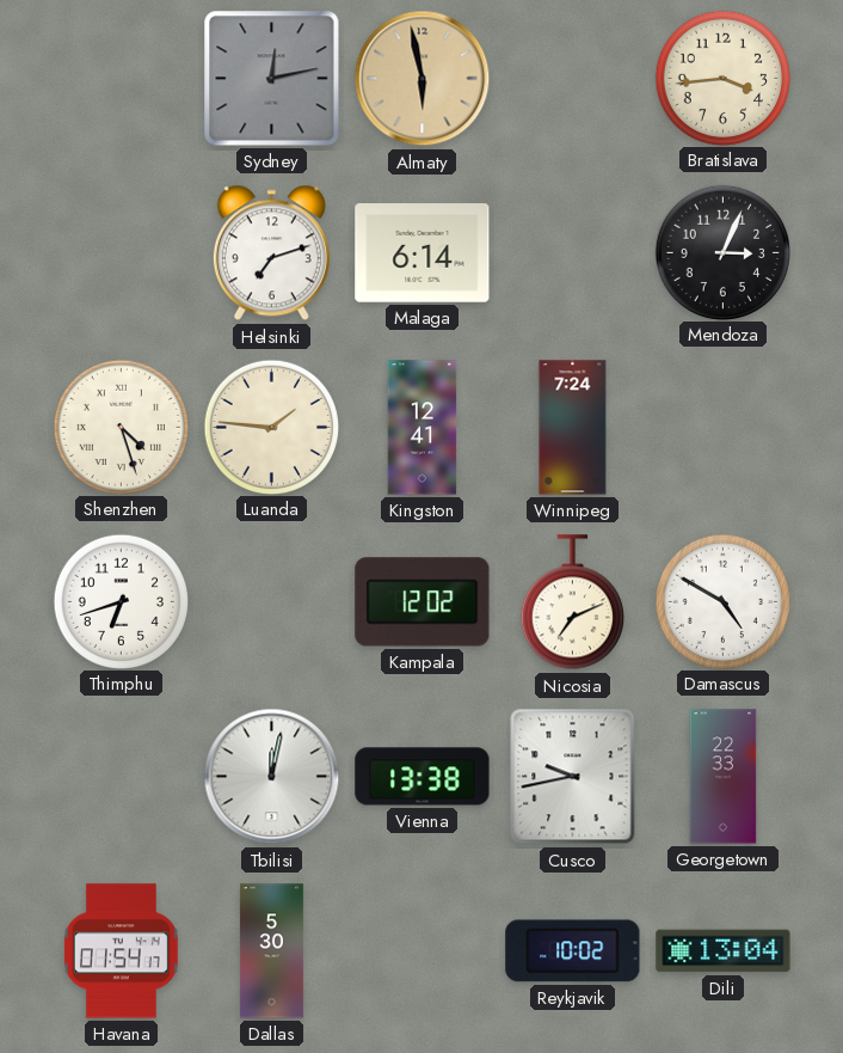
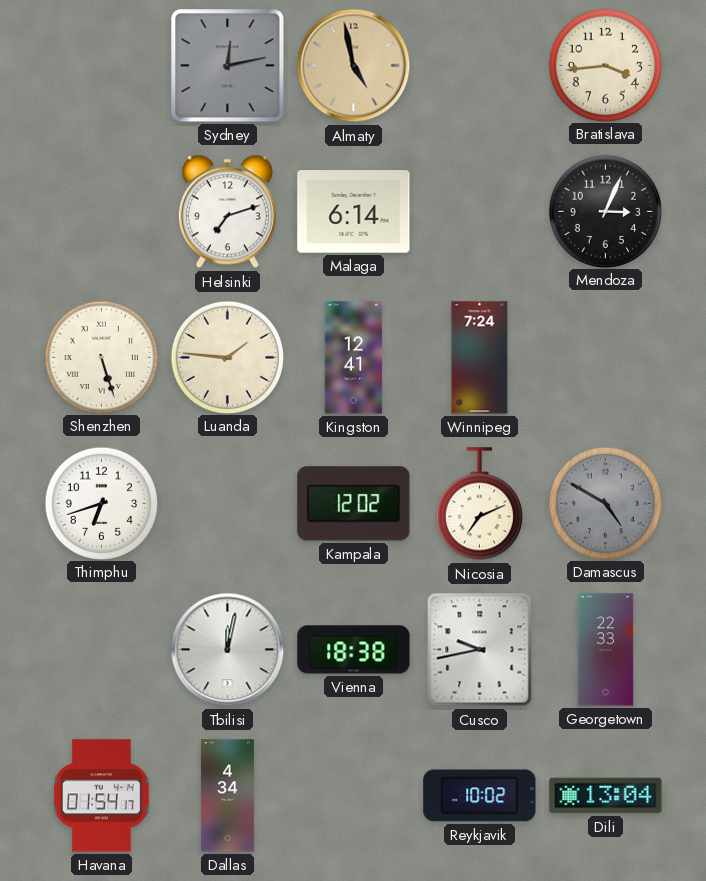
Almaty: 5:58 -> 4:58 (354, 66)
Shenzhen: 4:27 -> 5:27 (101, 357)
Damascus dial: white -> grey (605, 503)
Vienna: 13:38 -> 18:38 (354, 650)
Dallas: 5:30 -> 4:34 (227, 796)
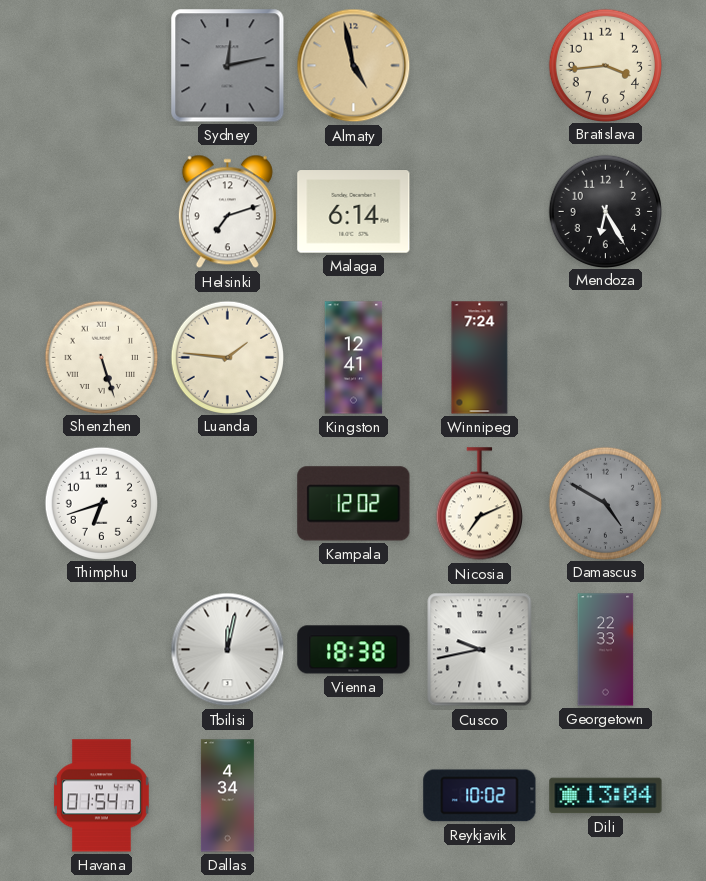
Mendoza: 3:04 -> 6:25 (605, 211)
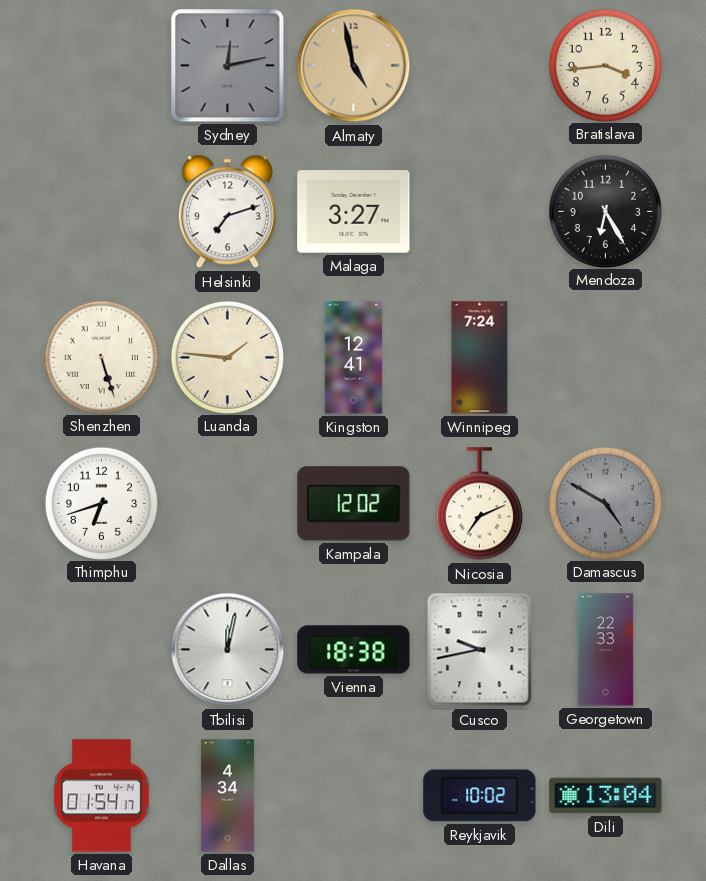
Malaga: 6:14 -> 3:27 (354, 212)
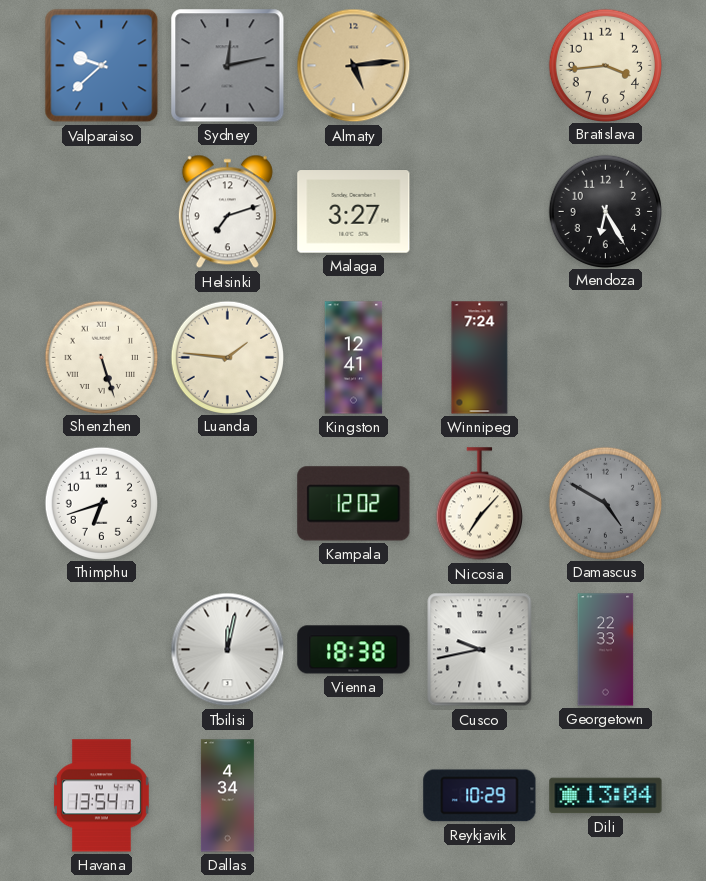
Valparaiso: none -> 9:38 (102, 66)
Almaty: 4:58 -> 5:14 (354, 66)
Nicosia: 7:11 -> 7:07 (479, 504)
Havana: 01:54 -> 13:54 (101, 796)
Reykjavik: 10:02 -> 10:29 (480, 796)
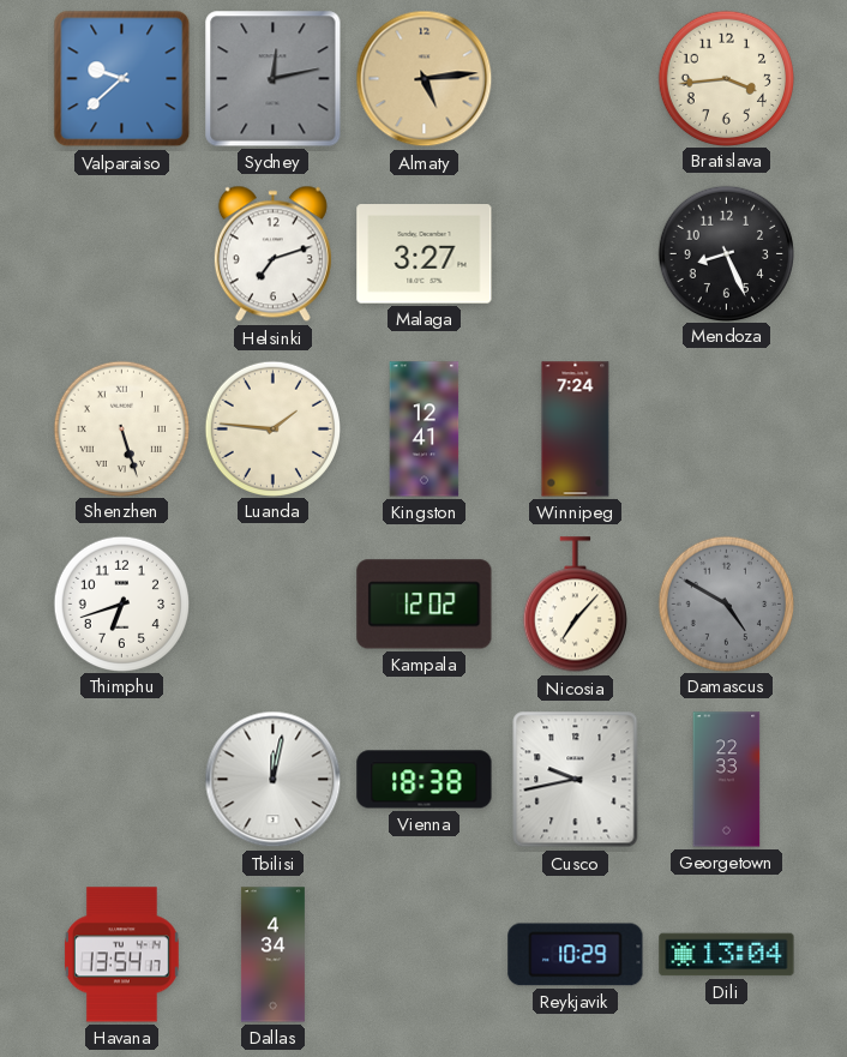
Mendoza: 6:25 -> 8:26 (726, 253)
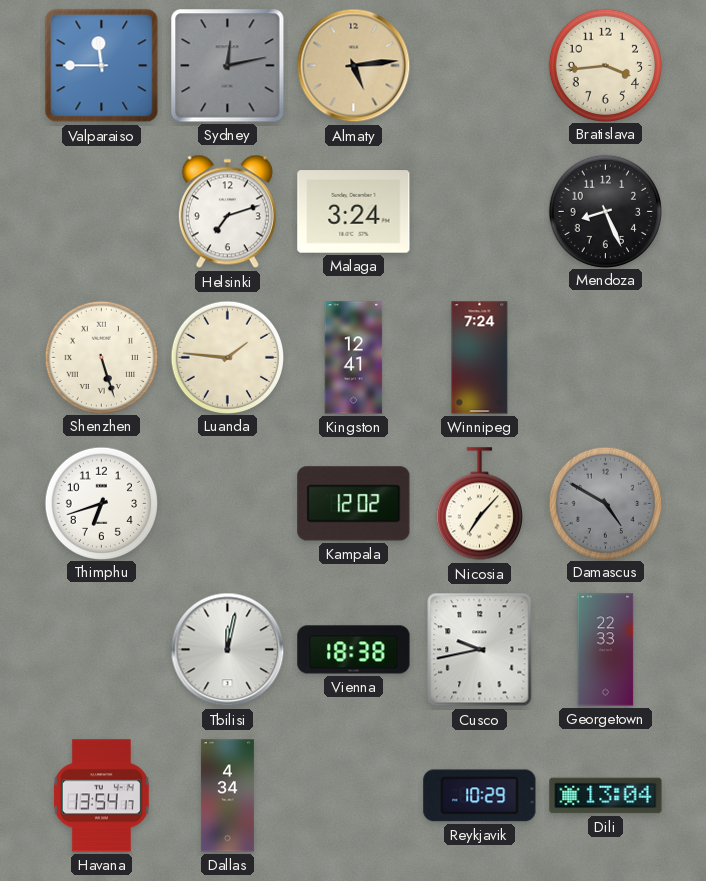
Valparaiso: 9:38 -> 11:45 (102, 66)
Malaga: 3:27 -> 3:24 (354, 212)
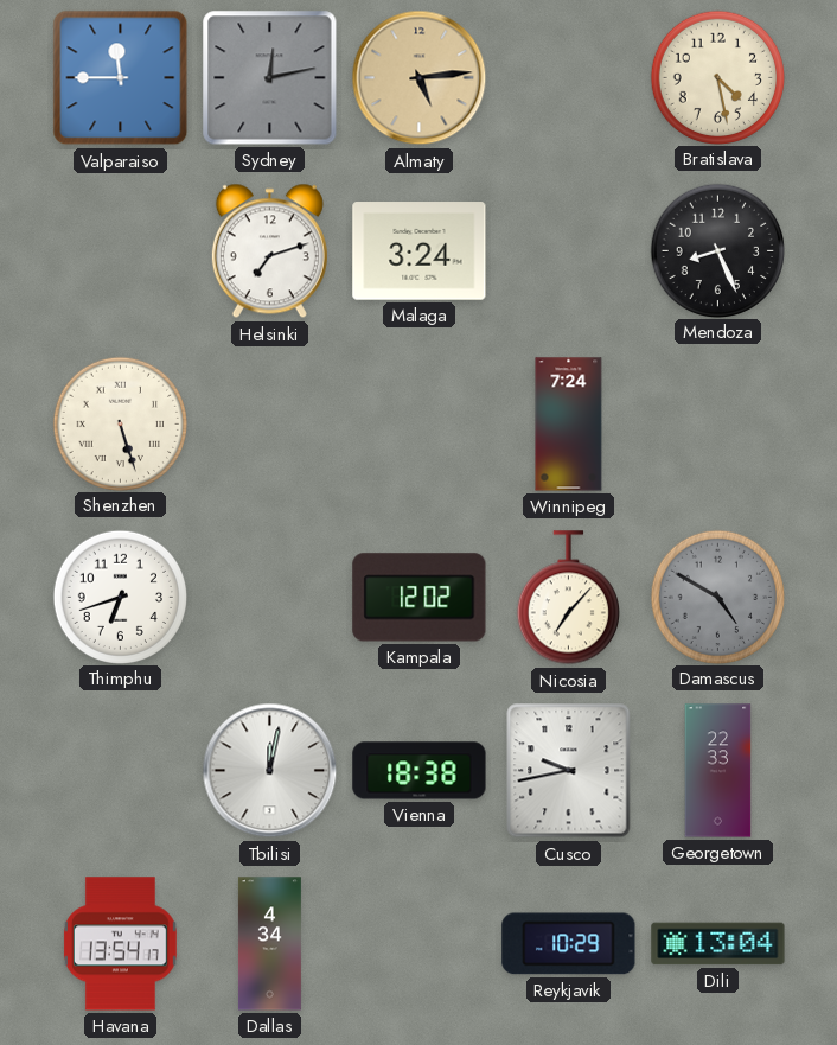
Bratislava: 3:44 -> 4:28 (717, 77)
Luanda: 1:46 -> none (227, 357)
Kingston: 12:41 -> none (354, 358)
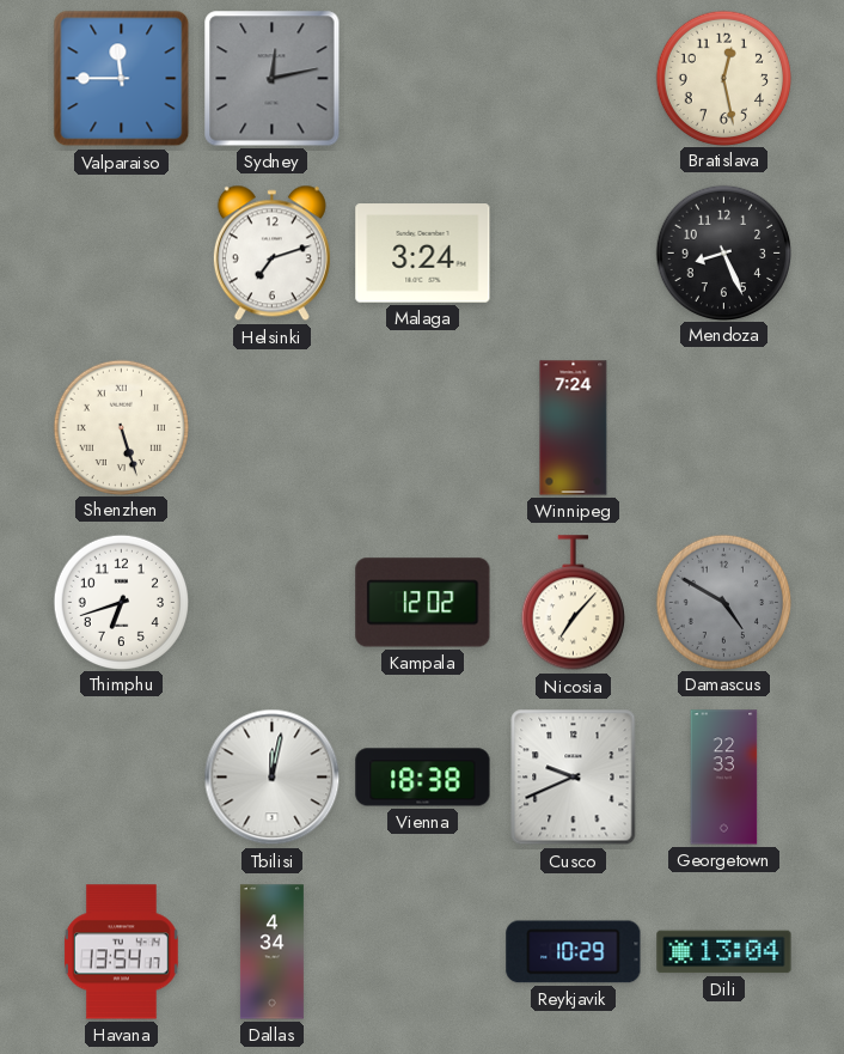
Almaty: 5:14 -> none (420, 78)
Bratislava: 4:28 -> 12:28 (723, 78)
Cusco: 9:43 -> 9:41 (574, 778)
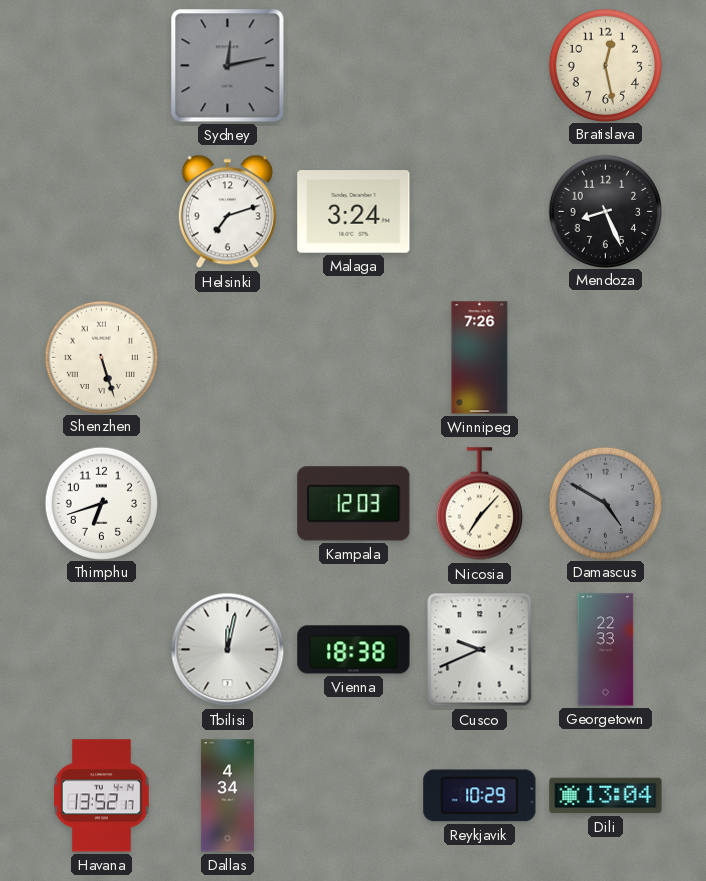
Valparaiso: 11:45 -> none (122, 79)
Winnipeg: 7:24 -> 7:26 (480, 358)
Kampala: 12:02 -> 12:03 (354, 504)
Havana: 13:54 -> 13:52 (101, 796)
